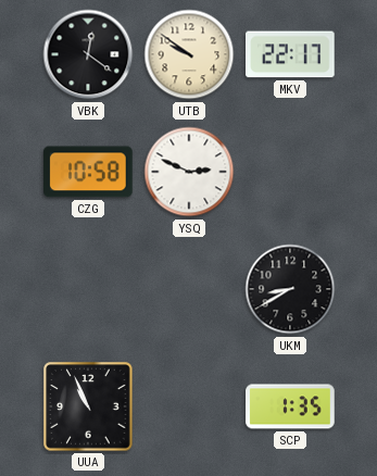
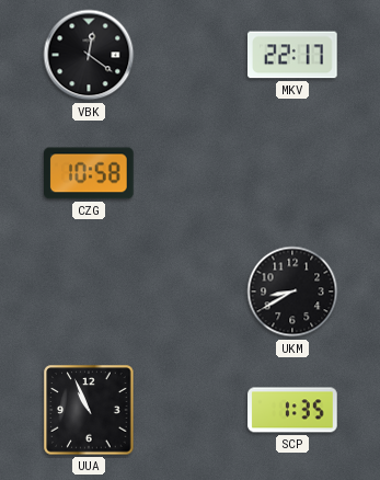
UTB: 9:51 -> none (189, 54)
YSQ: 2:49 -> none (189, 172)
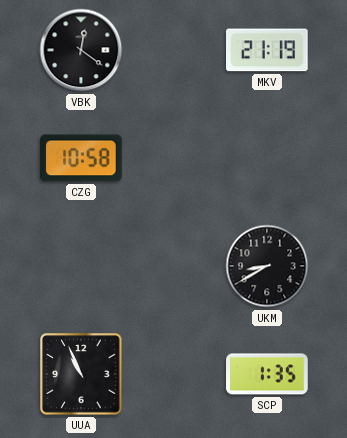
MKV: 22:17 -> 21:19 (268, 50)
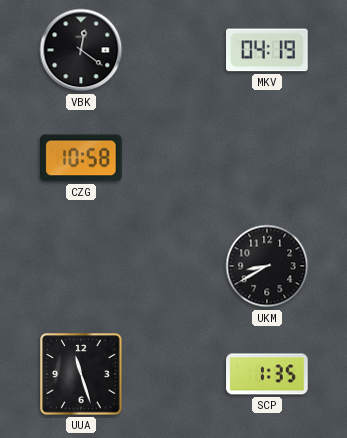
MKV: 21:19 -> 04:19 (268, 50)
UUA: 10:56 -> 11:27 (81, 374)
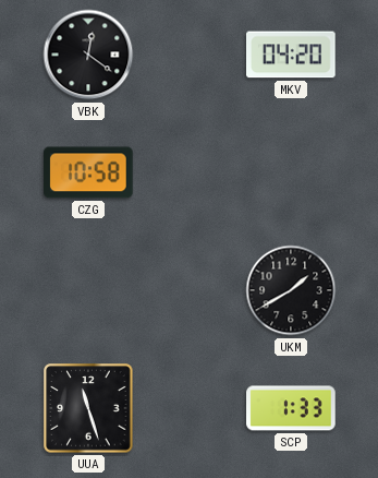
MKV: 04:19 -> 04:20 (292, 55)
UKM: 8:40 -> 1:40 (291, 290)
SCP: 1:35 -> 1:33 (291, 408)
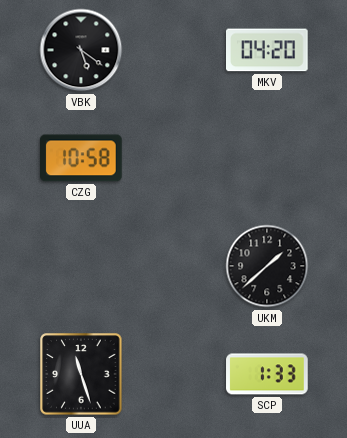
VBK: 12:21 -> 5:21 (81, 50)
UKM: 1:40 -> 1:38 (267, 266)
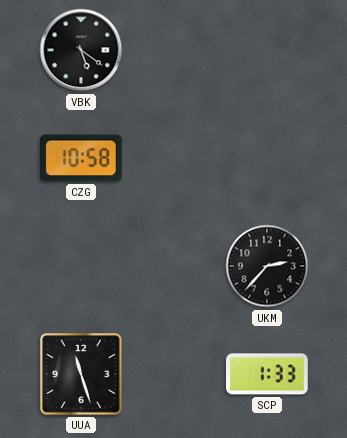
MKV: 04:20 -> none (268, 50)
UKM: 1:38 -> 2:37 (267, 266)
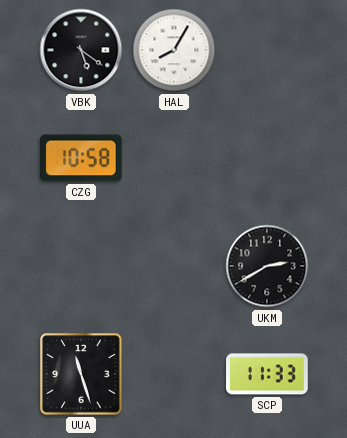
HAL: none -> 8:05 (174, 50)
UKM: 2:37 -> 2:40 (267, 266)
SCP: 1:33 -> 11:33 (267, 374)
